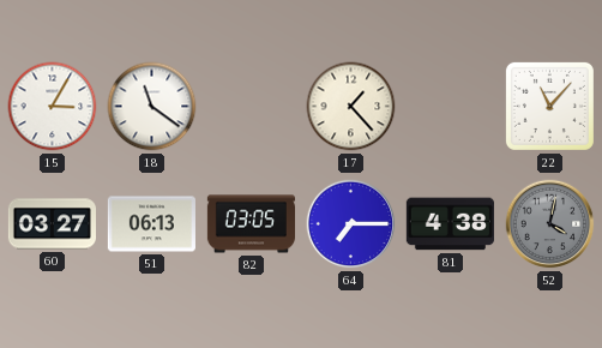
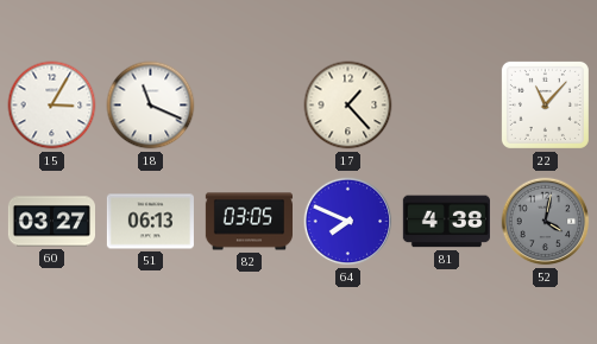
18: 11:21 -> 11:19 (151, 106)
64: 7:15 -> 7:49 (348, 222)
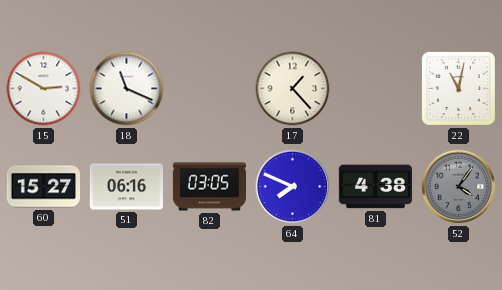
15: 3:05 -> 2:50 (44, 89)
22: 11:07 -> 11:02 (458, 88)
60: 03:27 -> 15:27 (43, 187)
51: 06:13 -> 06:16 (126, 187)
52: 4:02 -> 4:06 (459, 187)
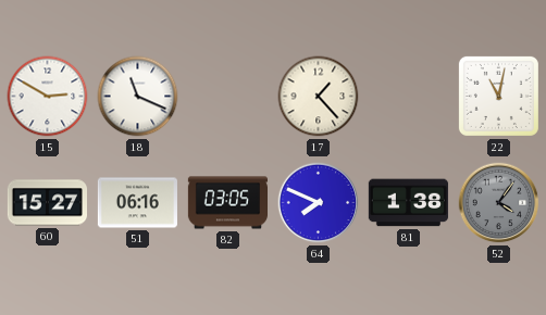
81: 4:38 -> 1:38 (408, 203)
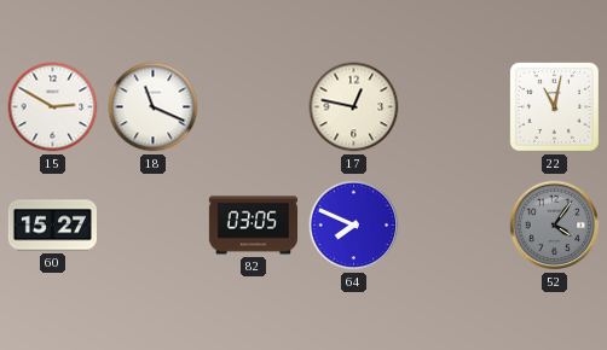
17: 1:23 -> 12:47 (354, 107)
51: 06:16 -> none (137, 203)
81: 1:38 -> none (408, 203)
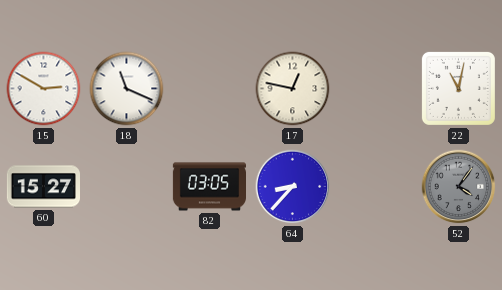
64: 7:49 -> 8:37 (293, 187)
